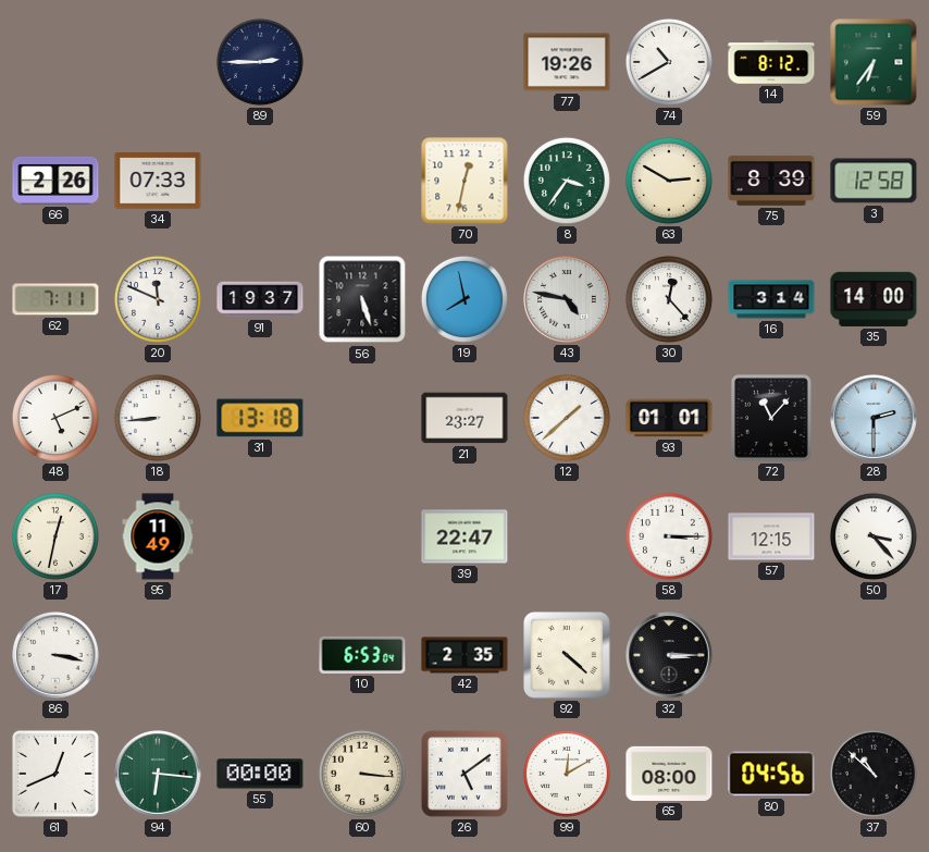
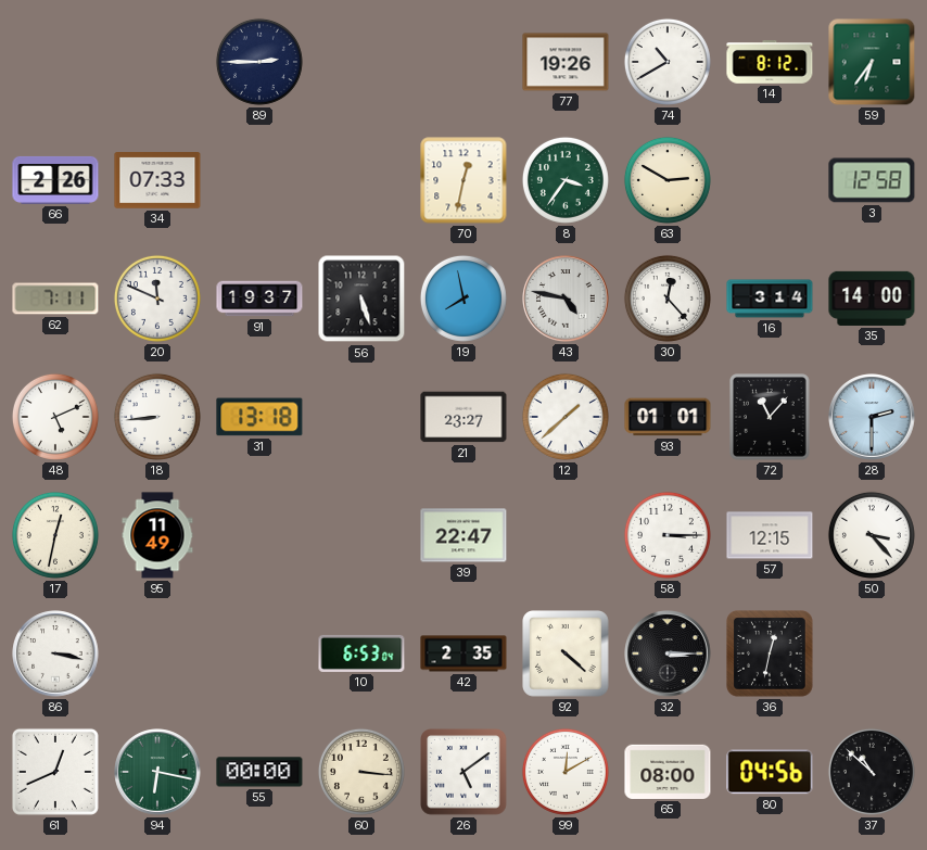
75: 8:39 -> none (771, 181)
36: none -> 12:32 (771, 655)
94: 6:16 -> 6:17 (157, 772)
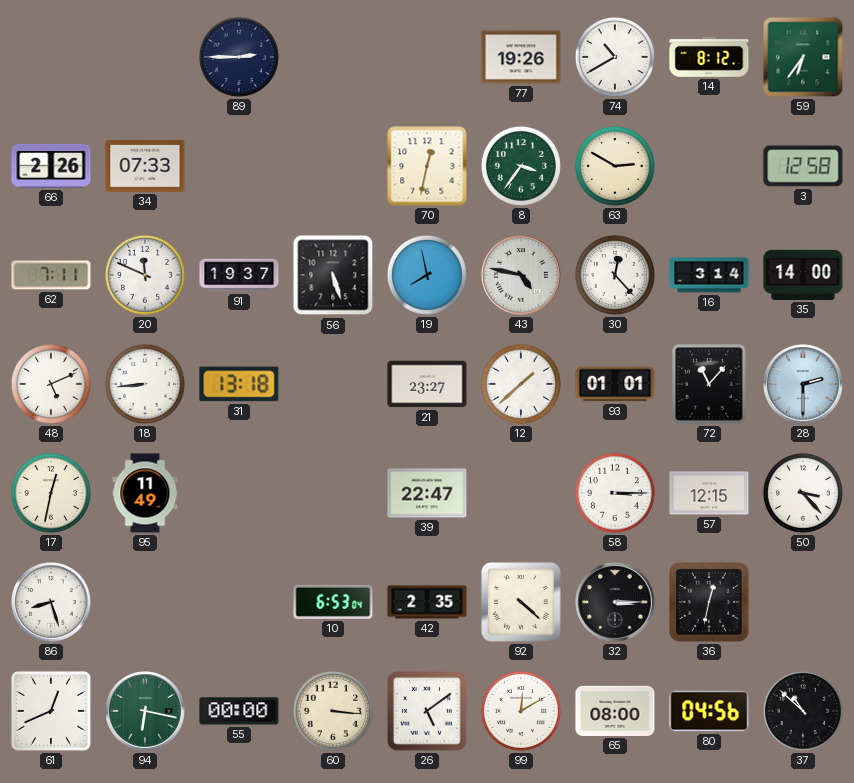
86: 3:17 -> 8:27 (51, 602)
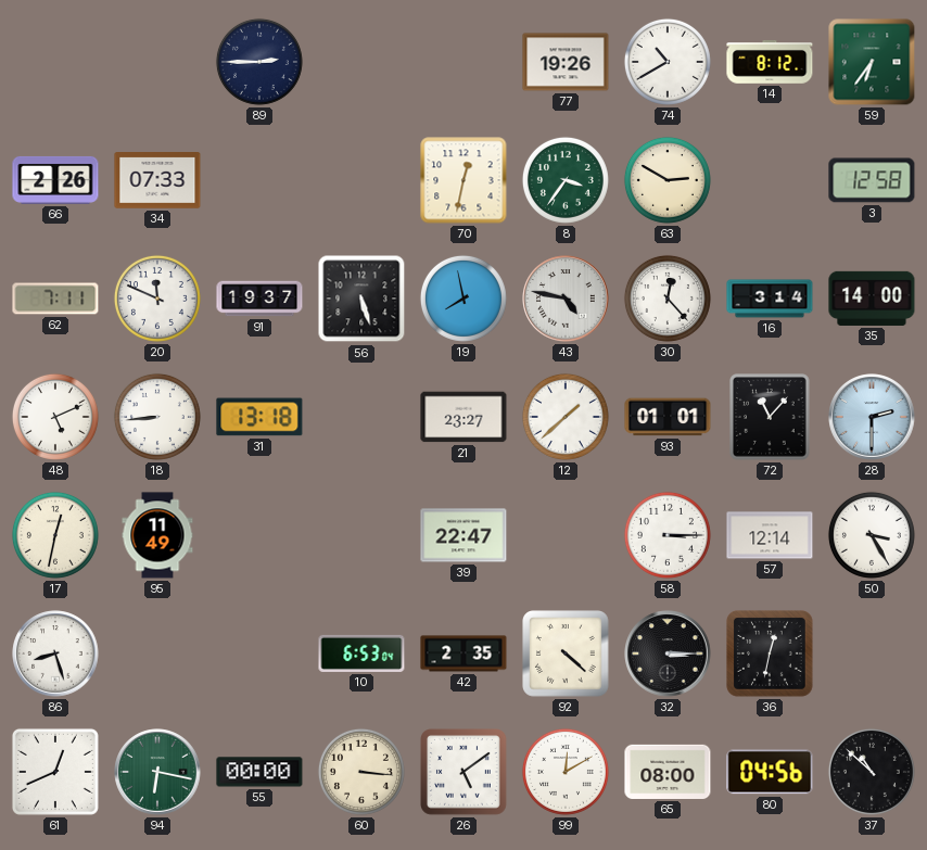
57: 12:15 -> 12:14 (770, 535)
50: 3:23 -> 3:25 (872, 535)
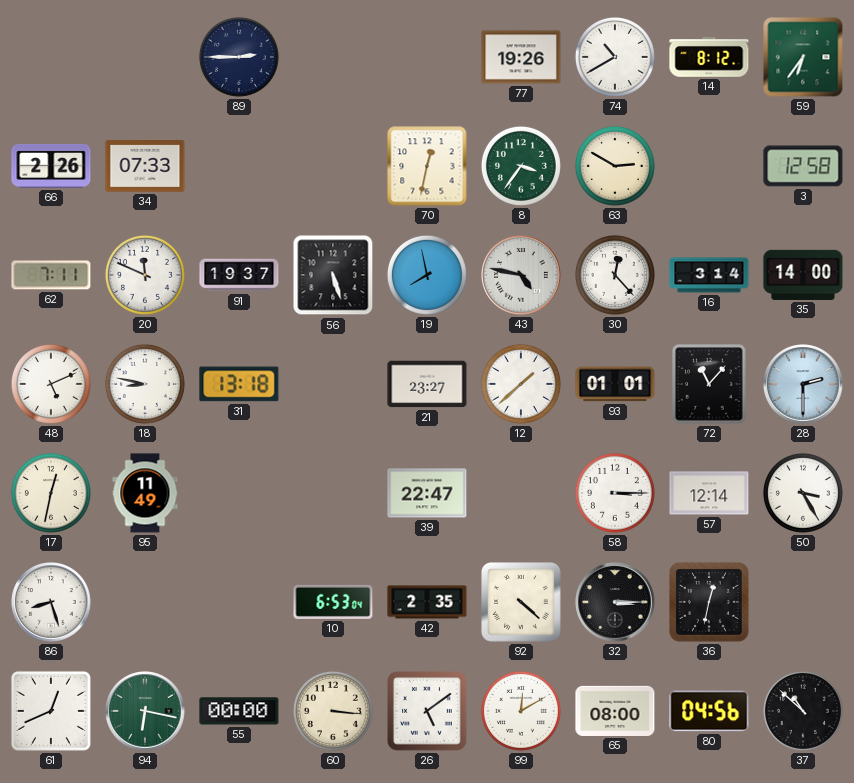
18: 8:44 -> 8:47 (145, 384)
